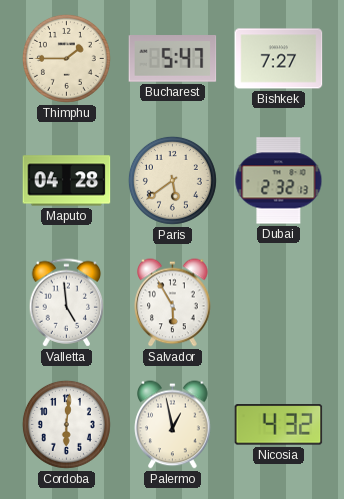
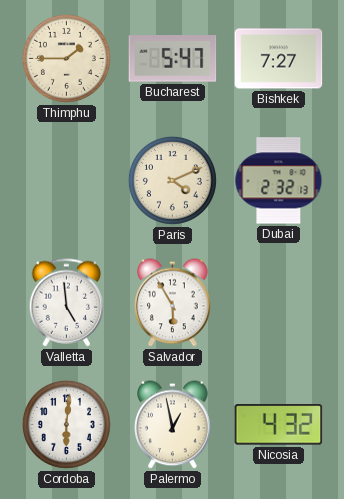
Maputo: 04:28 -> none (67, 181)
Paris: 5:39 -> 4:11 (172, 180)
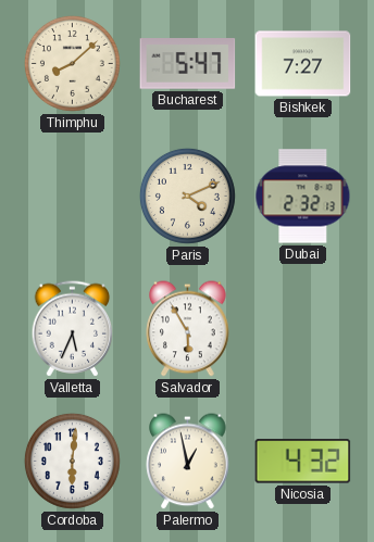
Thimphu: 1:45 -> 8:08 (72, 63)
Valletta: 4:59 -> 5:34 (73, 329)
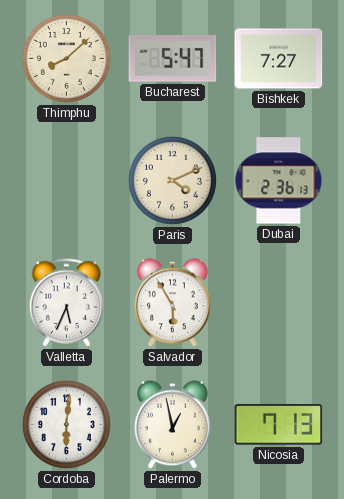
Dubai: 2:32 -> 2:36 (279, 181)
Nicosia: 4:32 -> 7:13 (279, 425)
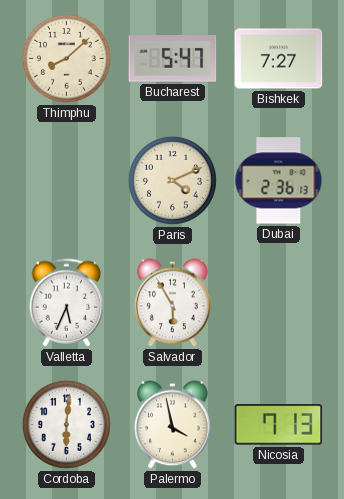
Palermo: 12:58 -> 3:58 (173, 425)
